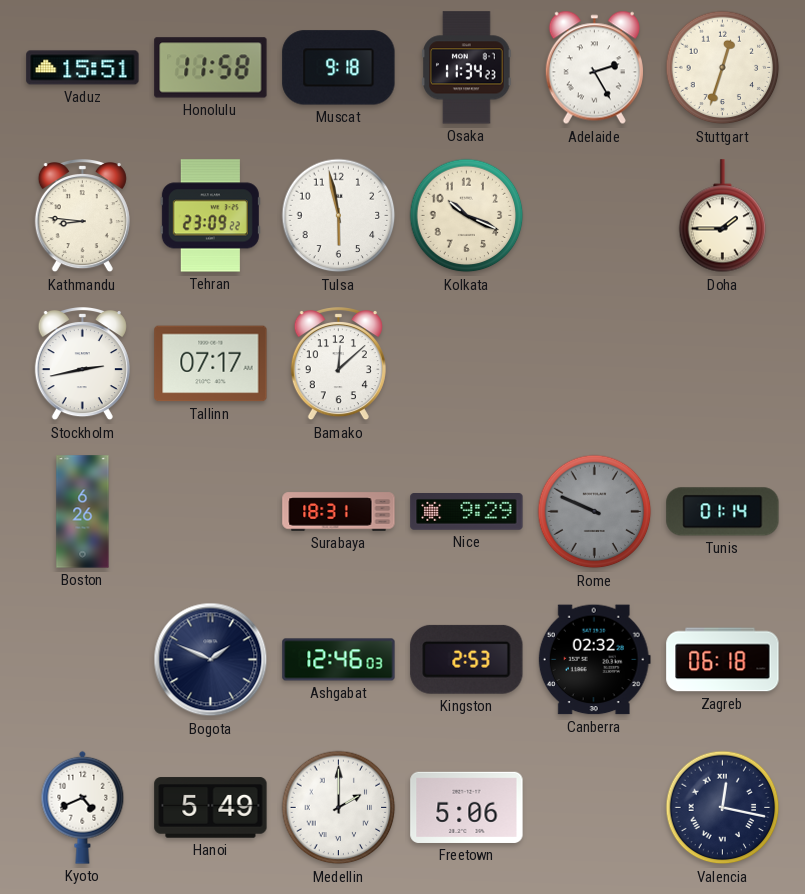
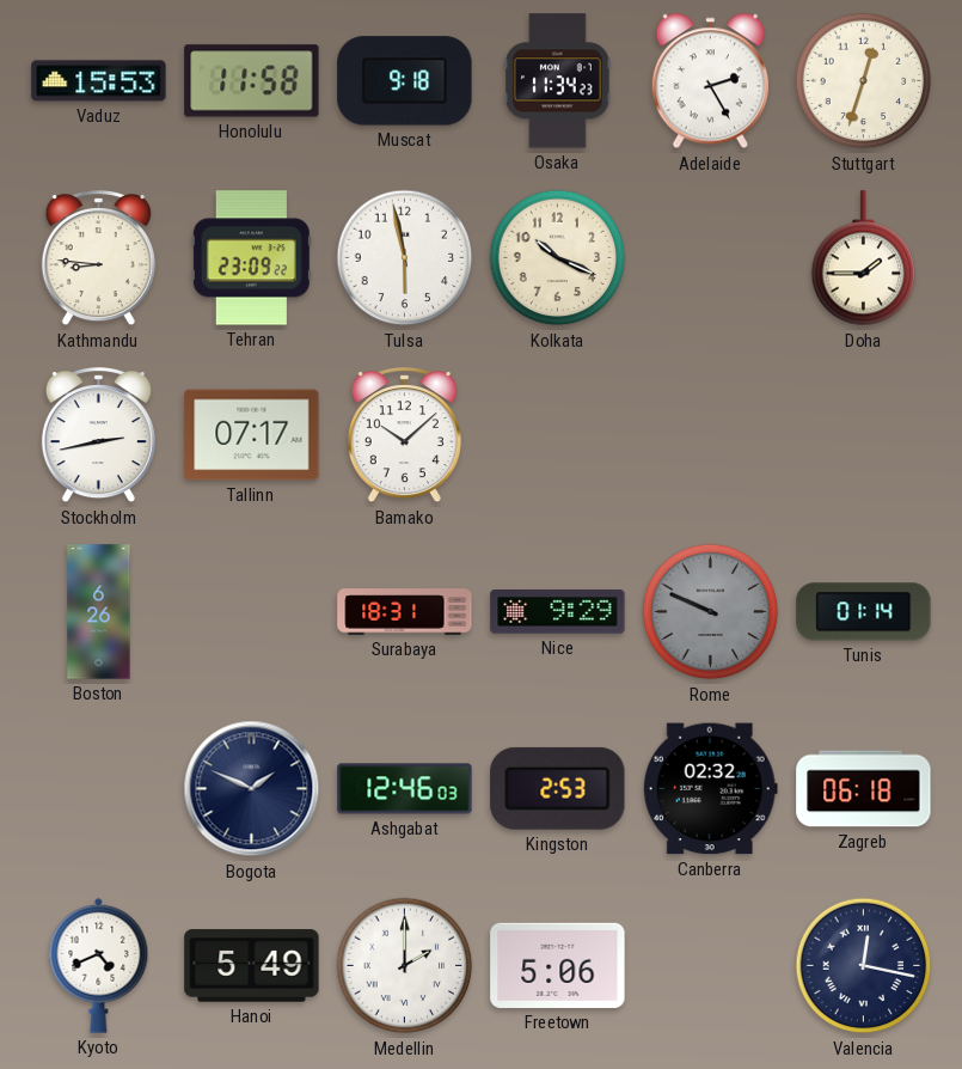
Vaduz: 15:51 -> 15:53 (99, 81)
Bamako: 12:08 -> 10:08 (404, 436)
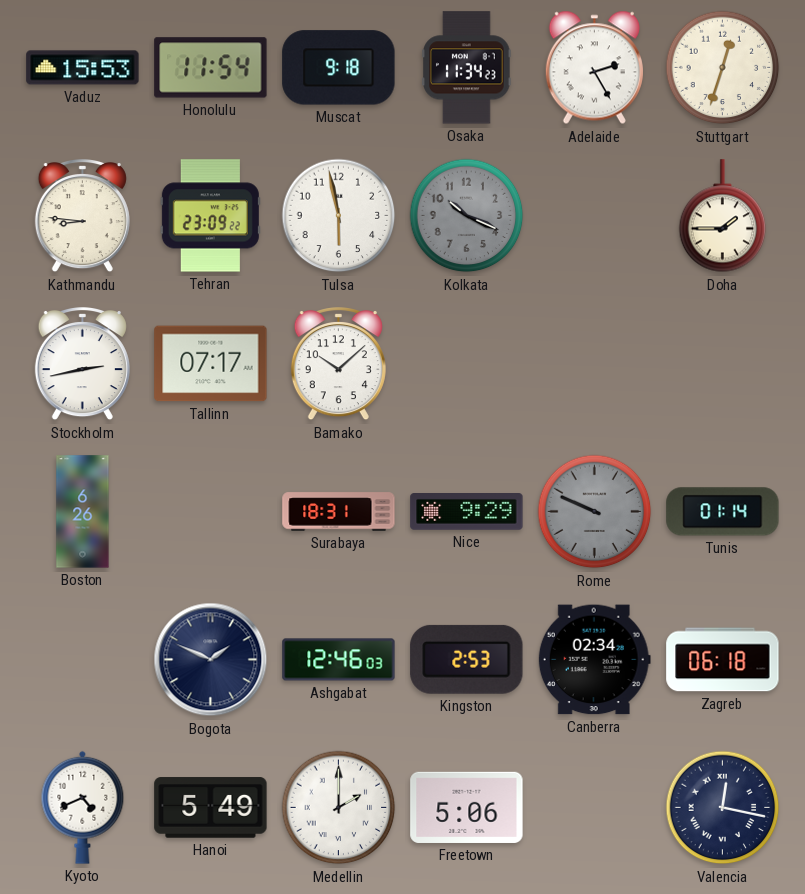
Honolulu: 11:58 -> 11:54 (211, 68)
Kolkata dial: cream -> grey (467, 216)
Canberra: 02:32 -> 02:34 (594, 660)
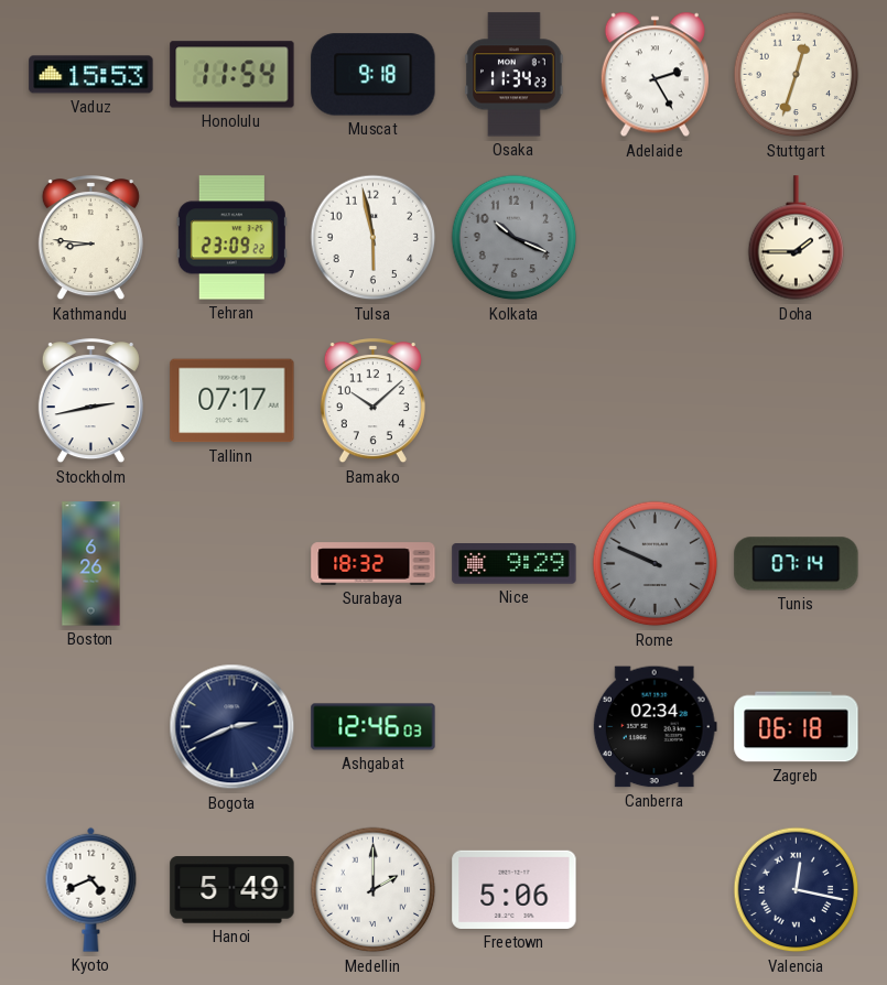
Surabaya: 18:31 -> 18:32 (374, 564)
Tunis: 01:14 -> 07:14 (797, 564)
Bogota: 1:49 -> 2:41 (232, 727)
Kingston: 2:53 -> none (467, 659)
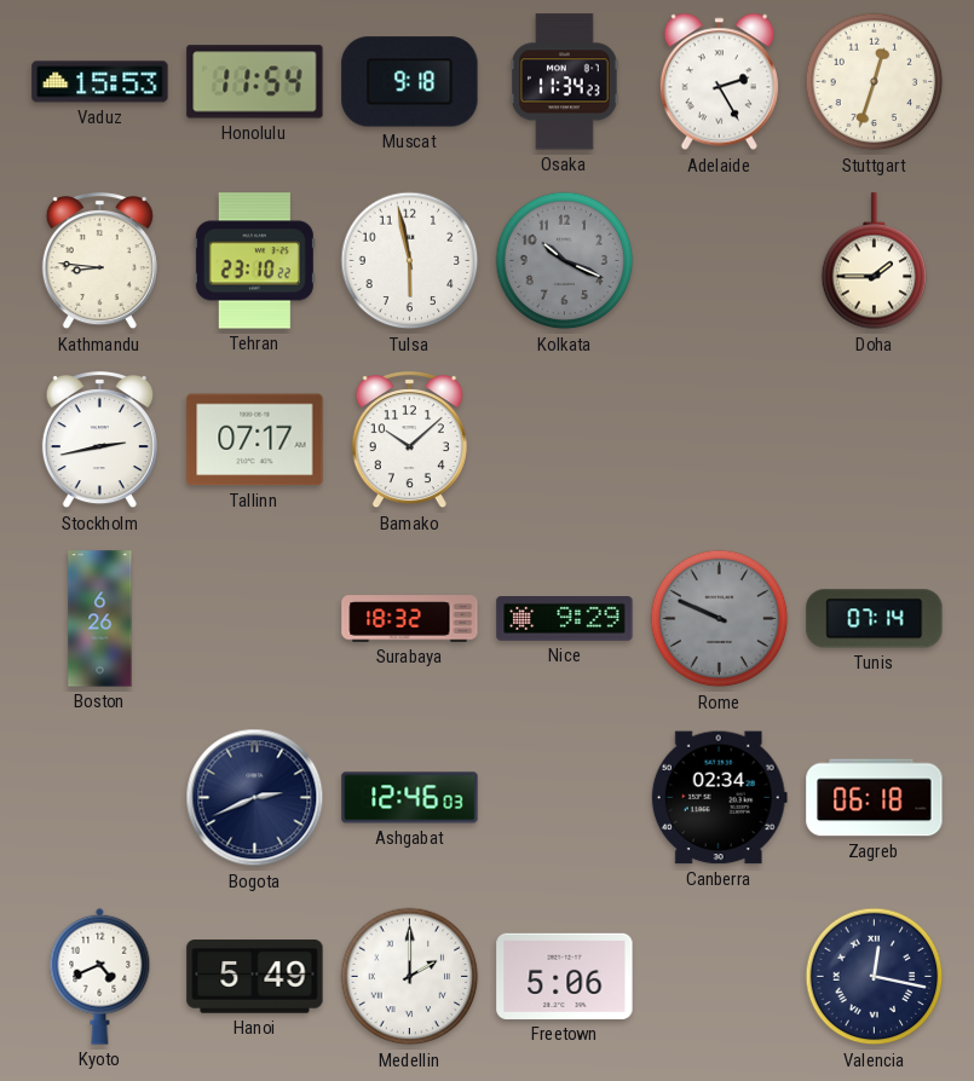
Tehran: 23:09 -> 23:10 (254, 261)
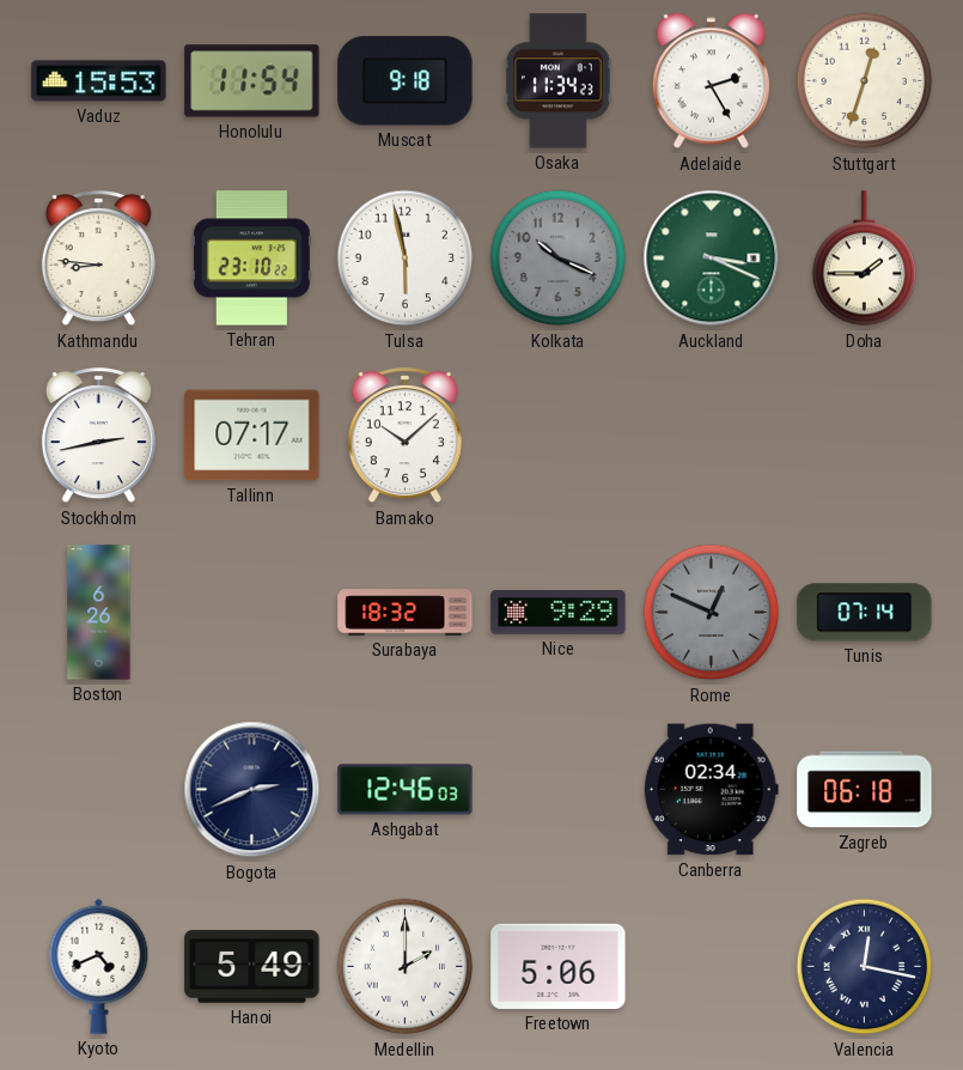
Auckland: none -> 3:19 (712, 259)
Rome: 9:49 -> 12:49 (712, 613)
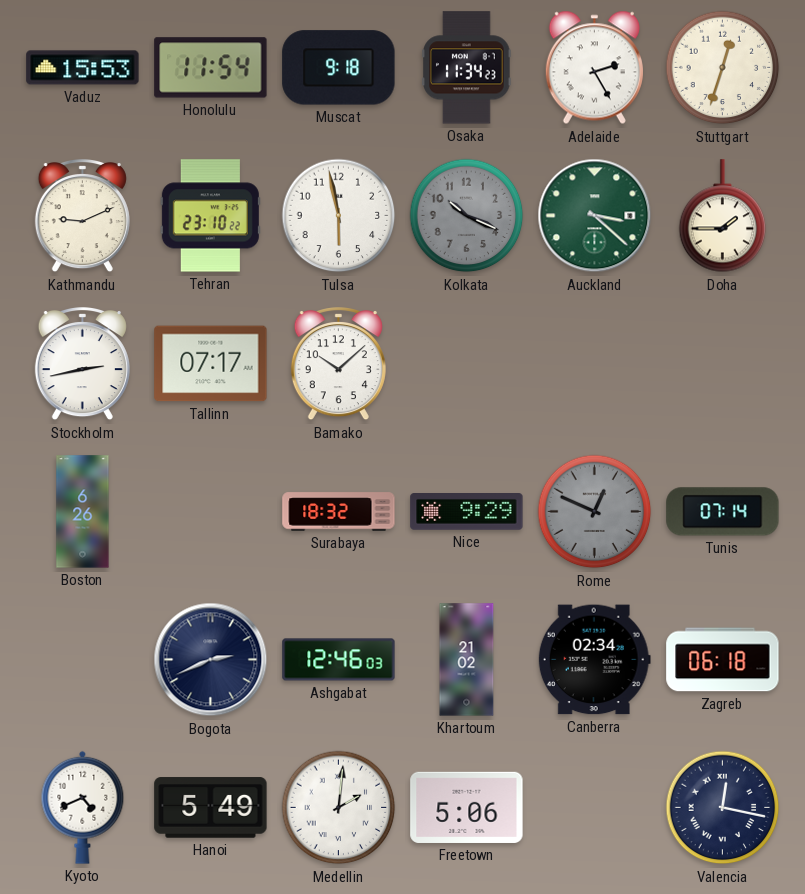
Kathmandu: 8:46 -> 9:11 (82, 217)
Auckland: 3:19 -> 3:22 (595, 216)
Khartoum: none -> 21:02 (467, 660)
Medellin: 2:00 -> 2:01 (339, 808)
